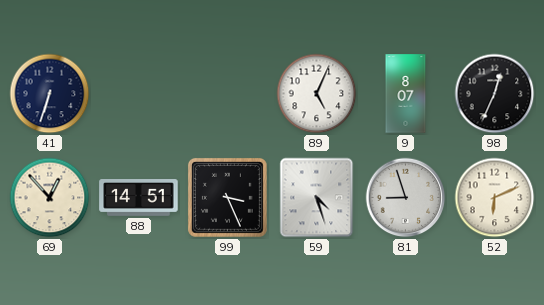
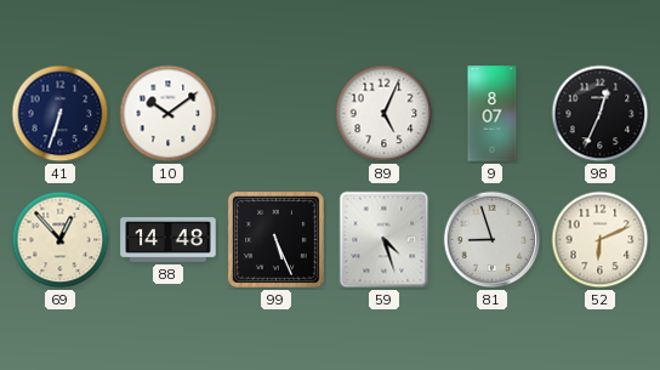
10: none -> 10:09 (169, 114)
88: 14:51 -> 14:48 (169, 240)
99: 3:26 -> 5:26 (275, 239)
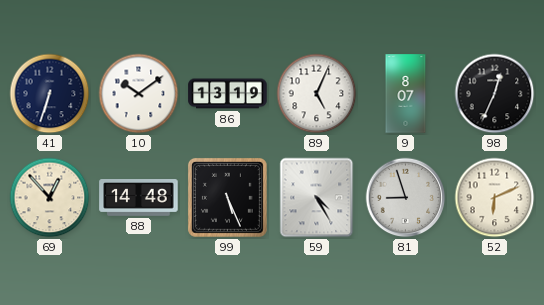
86: none -> 13:19 (228, 94)
59: 4:27 -> 4:25 (317, 198)
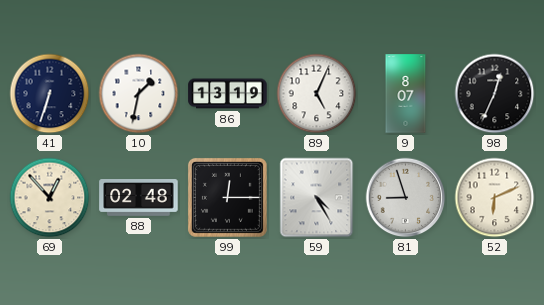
10: 10:09 -> 1:32 (139, 94)
88: 14:48 -> 02:48 (139, 198)
99: 5:26 -> 12:15 (227, 197)
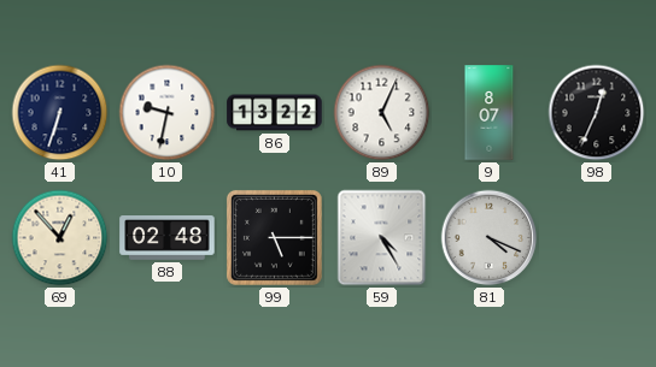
10: 1:32 -> 9:32 (168, 113)
86: 13:19 -> 13:22 (275, 113)
99: 12:15 -> 5:15 (274, 237)
81: 8:57 -> 4:19 (490, 238)
52: 6:11 -> none (495, 198)
